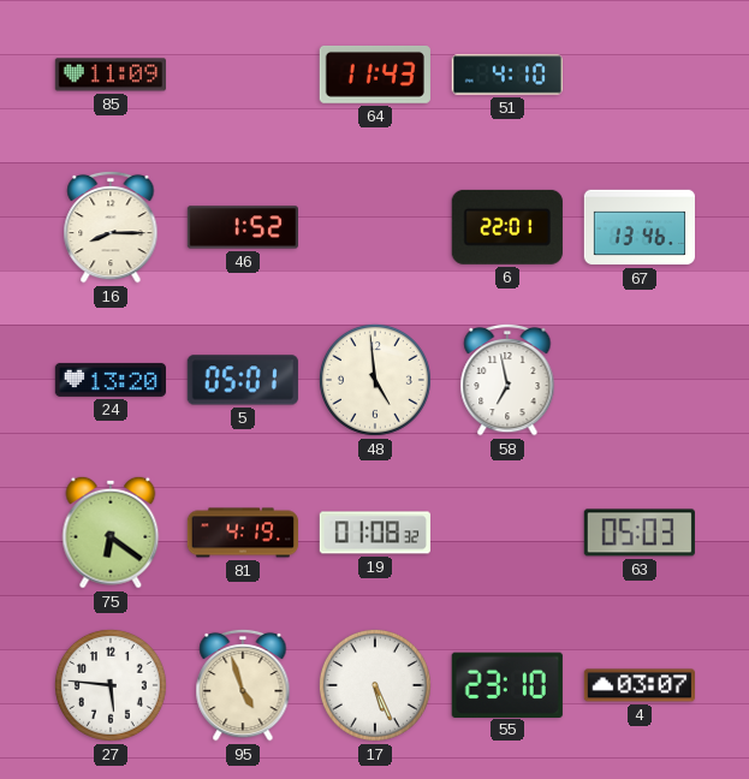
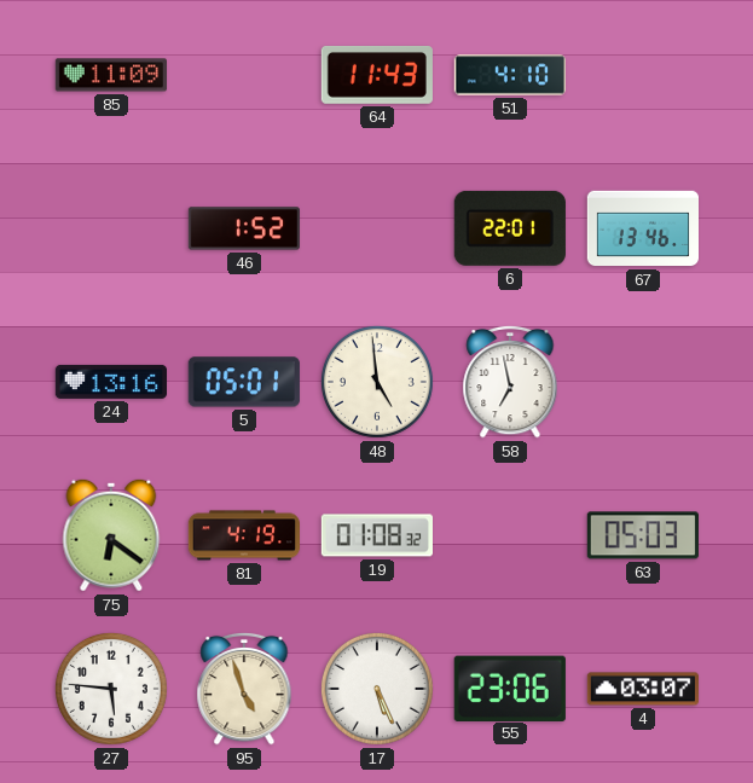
16: 8:15 -> none (111, 227)
24: 13:20 -> 13:16 (110, 382)
55: 23:10 -> 23:06 (510, 688)
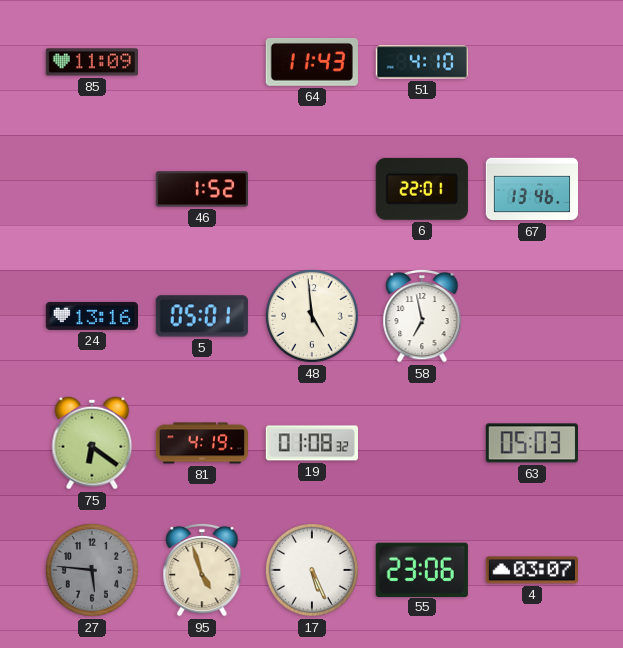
27 dial: white -> grey (92, 570)
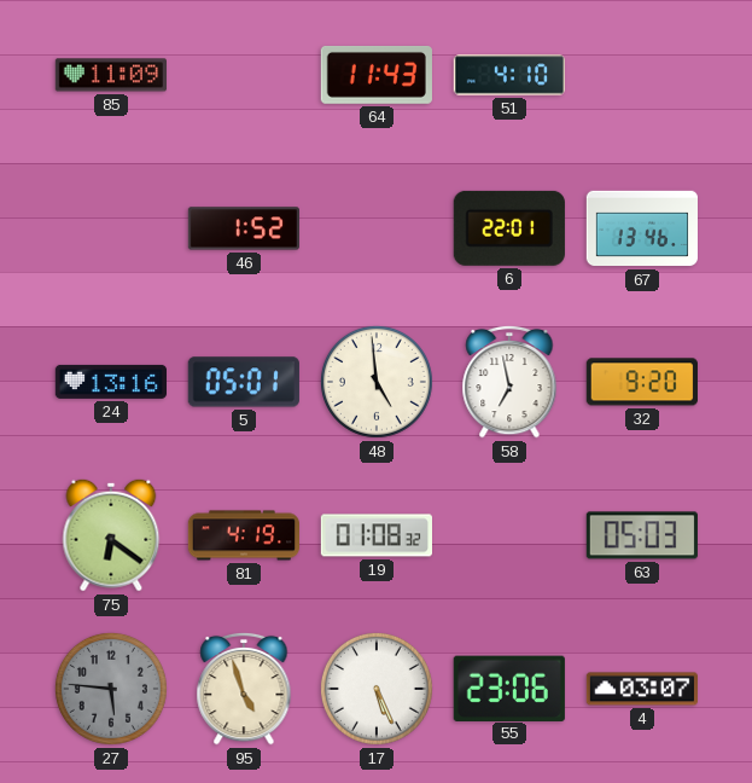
32: none -> 9:20 (642, 382)
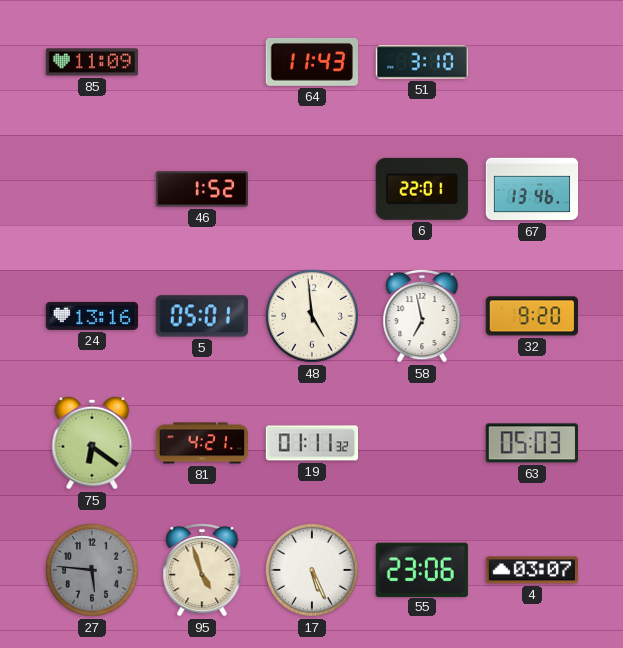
51: 4:10 -> 3:10 (421, 62)
81: 4:19 -> 4:21 (201, 443)
19: 01:08 -> 01:11 (311, 443)
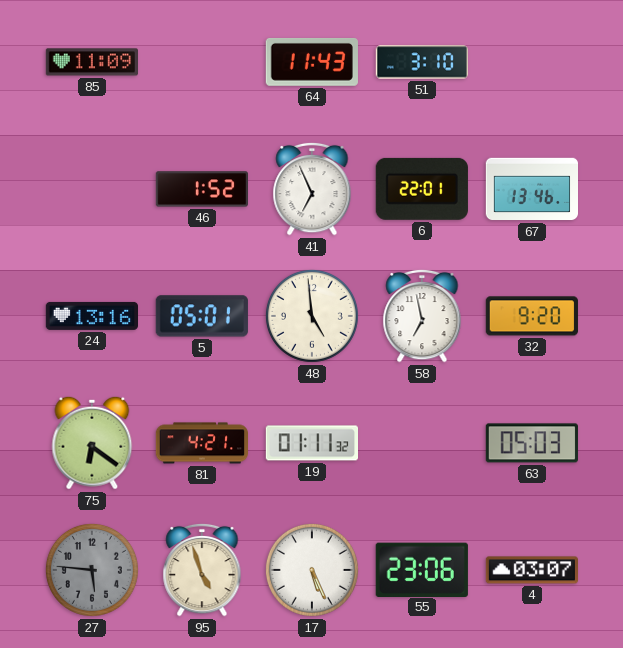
41: none -> 6:56 (312, 189)
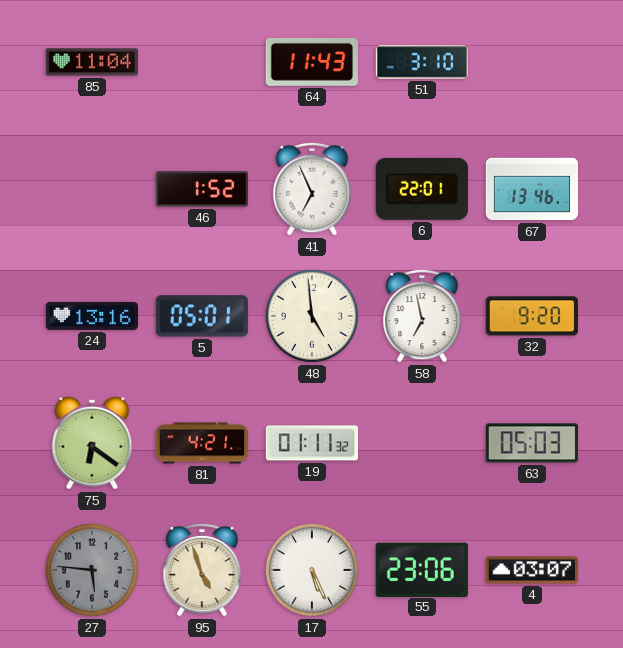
85: 11:09 -> 11:04 (91, 62)
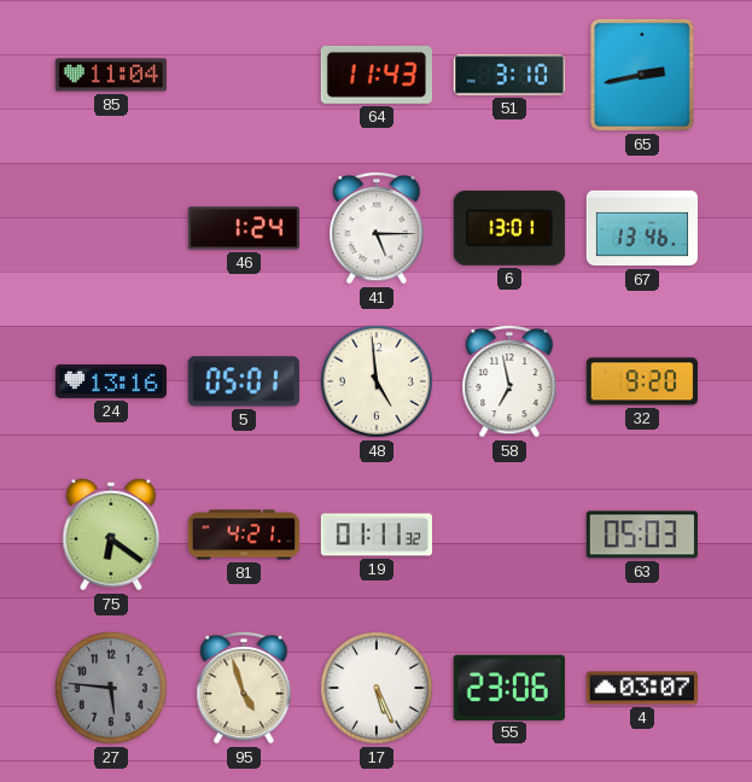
65: none -> 2:43 (642, 75)
46: 1:52 -> 1:24 (243, 228)
41: 6:56 -> 5:15 (377, 228)
6: 22:01 -> 13:01 (509, 228)
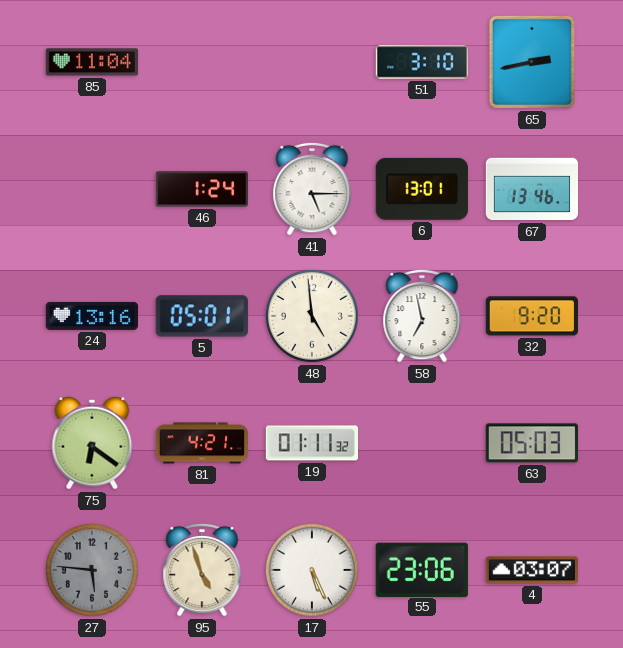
64: 11:43 -> none (377, 75)
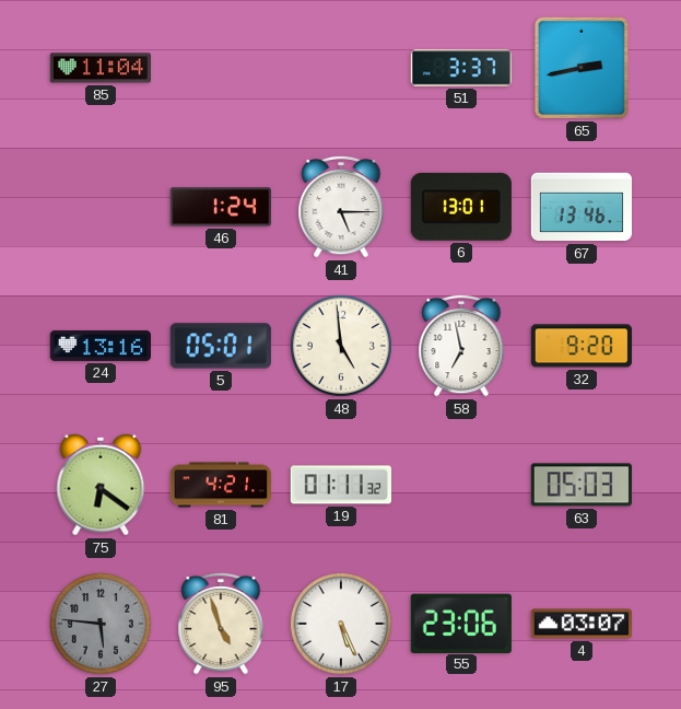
51: 3:10 -> 3:37 (460, 68)
